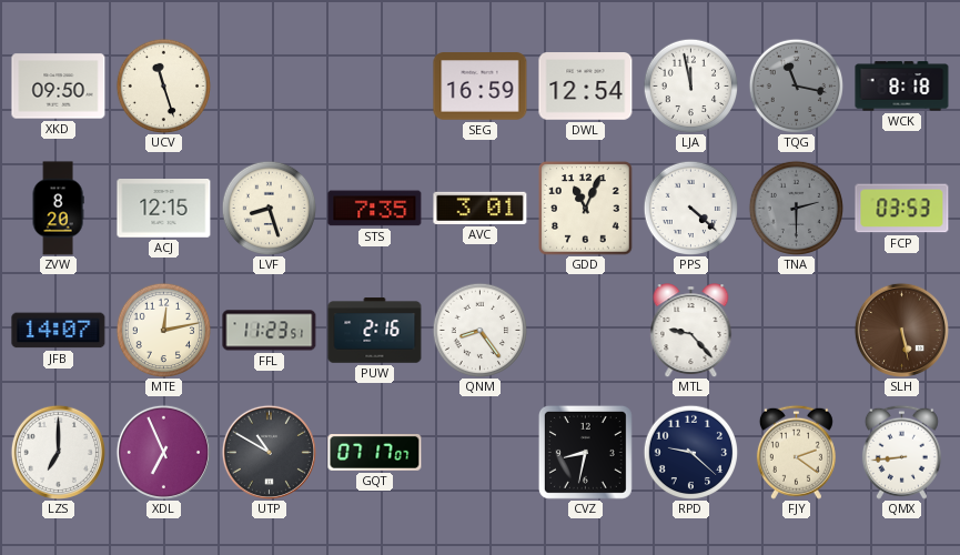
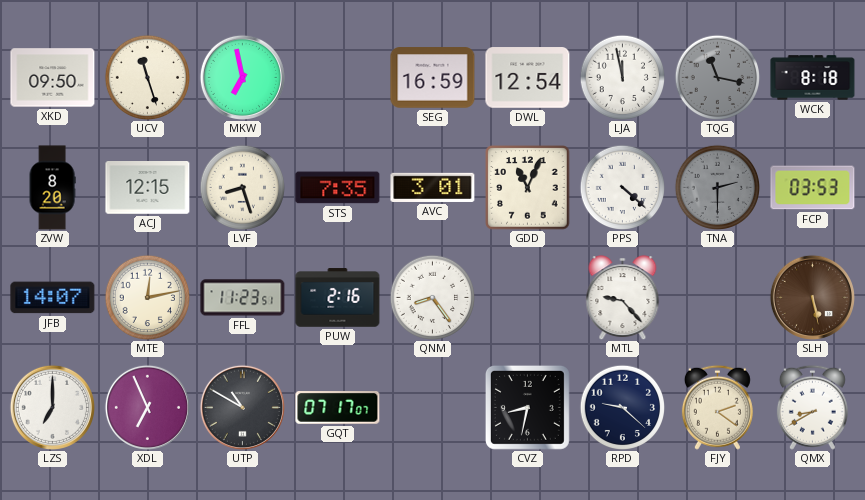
MKW: none -> 6:58 (242, 77)
QMX: 8:44 -> 8:40 (812, 407)
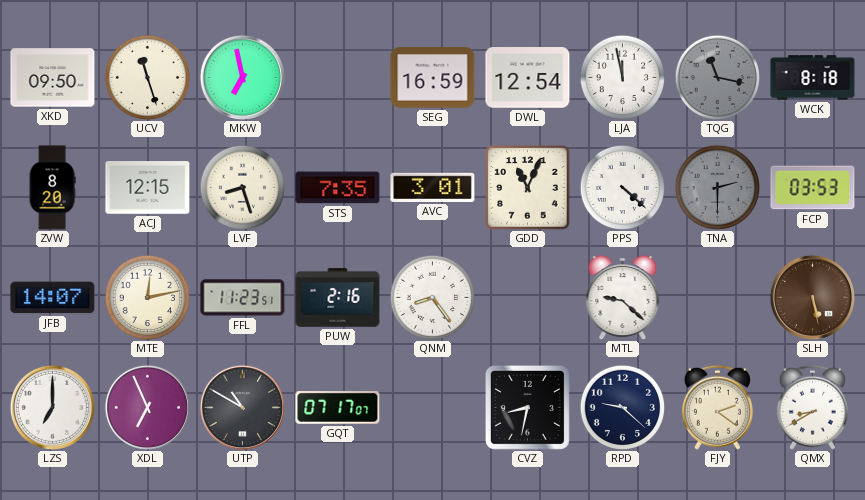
MTL: 9:23 -> 9:22 (623, 298)
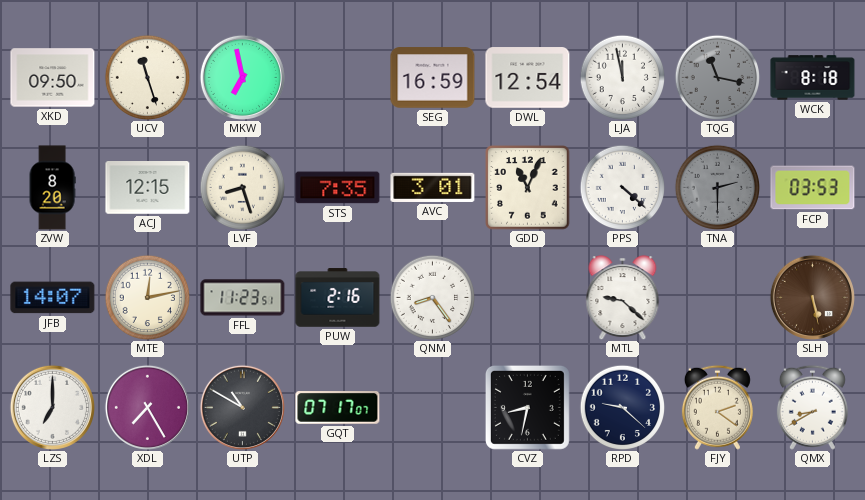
XDL: 6:56 -> 7:25 (147, 407)
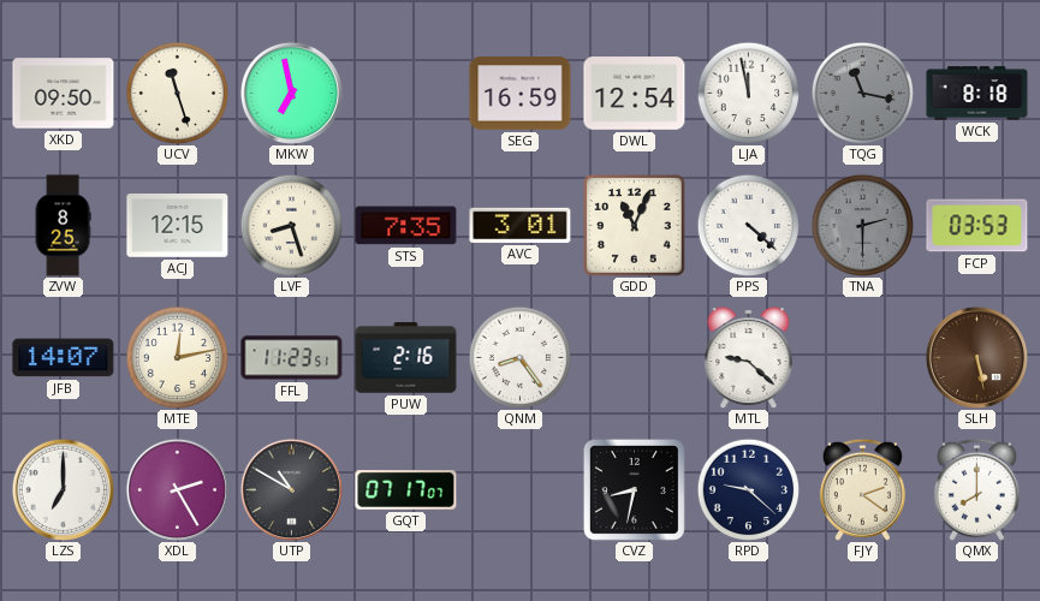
ZVW: 8:20 -> 8:25 (63, 226)
XDL: 7:25 -> 2:25 (177, 489)
QMX: 8:40 -> 8:00 (976, 489)
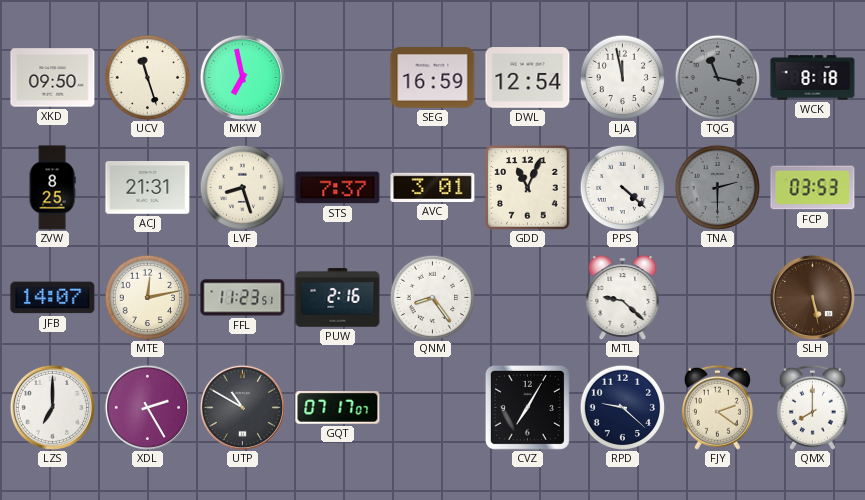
ACJ: 12:15 -> 21:31 (148, 188)
STS: 7:35 -> 7:37 (338, 188)
CVZ: 8:32 -> 7:05 (527, 407)
